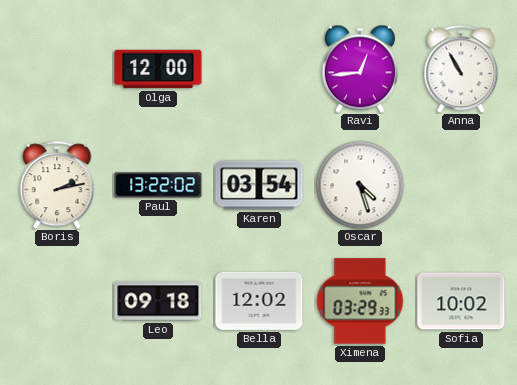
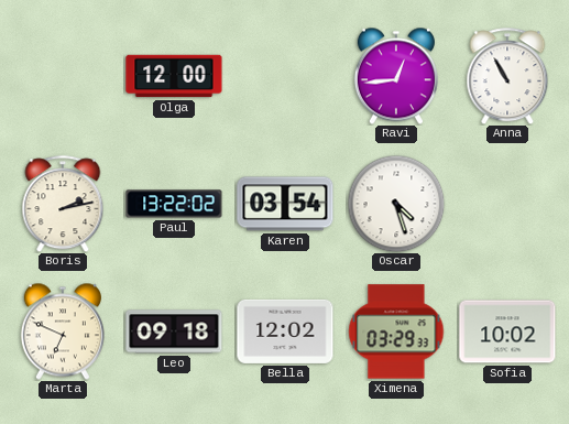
Marta: none -> 6:49 (63, 331)
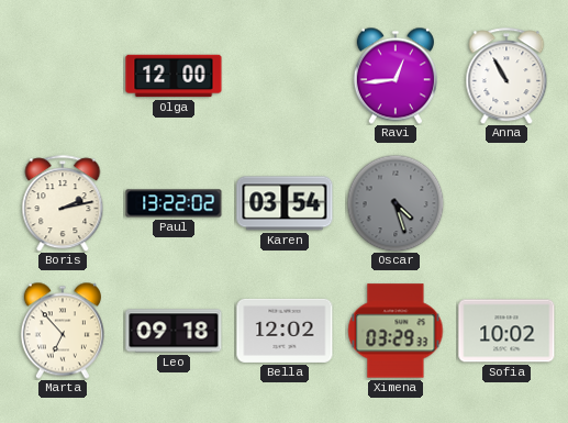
Oscar dial: white -> grey (396, 203)
Marta: 6:49 -> 6:53 (63, 331)
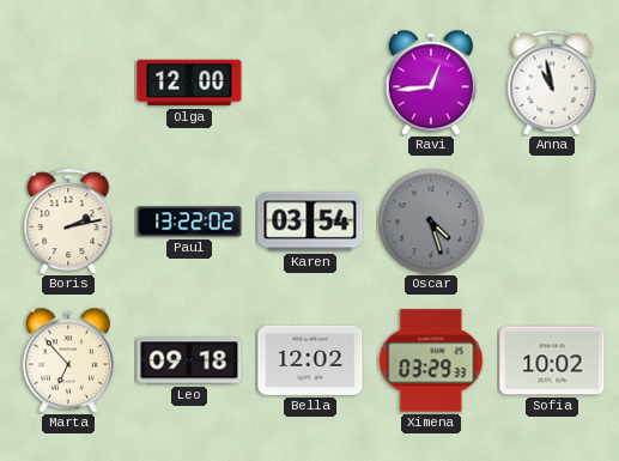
Anna: 10:55 -> 10:58 (552, 83)
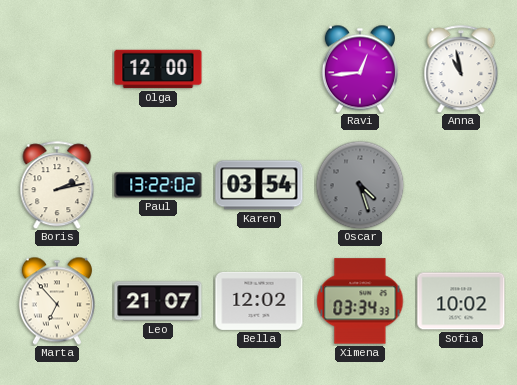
Leo: 09:18 -> 21:07 (158, 301)
Ximena: 03:29 -> 03:34 (360, 301)
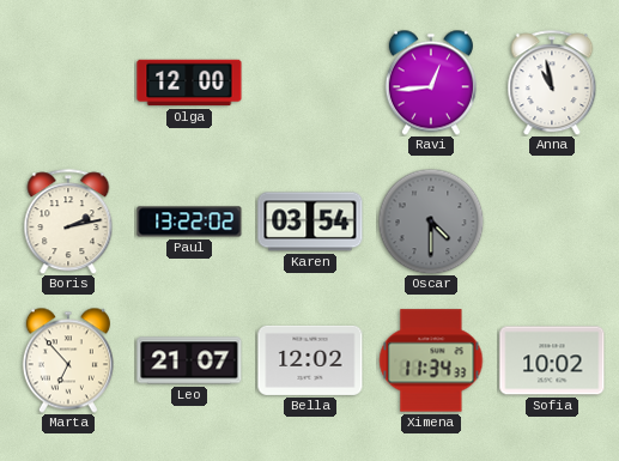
Oscar: 4:27 -> 4:30 (431, 222)
Ximena: 03:34 -> 11:34 (431, 360)
